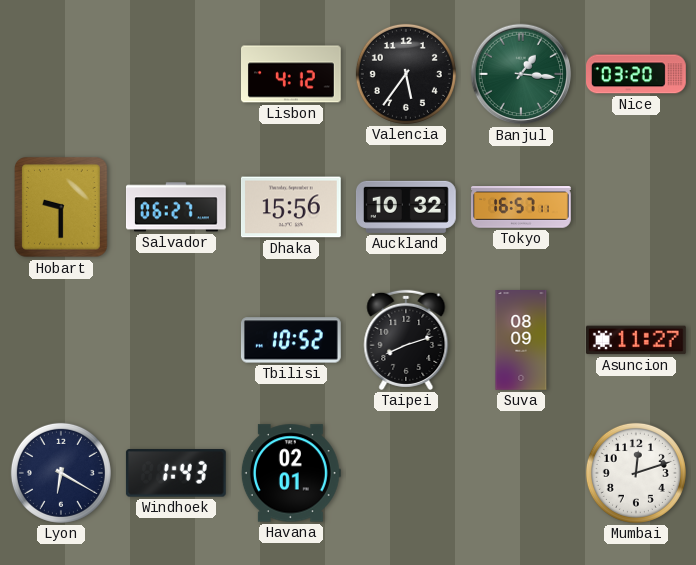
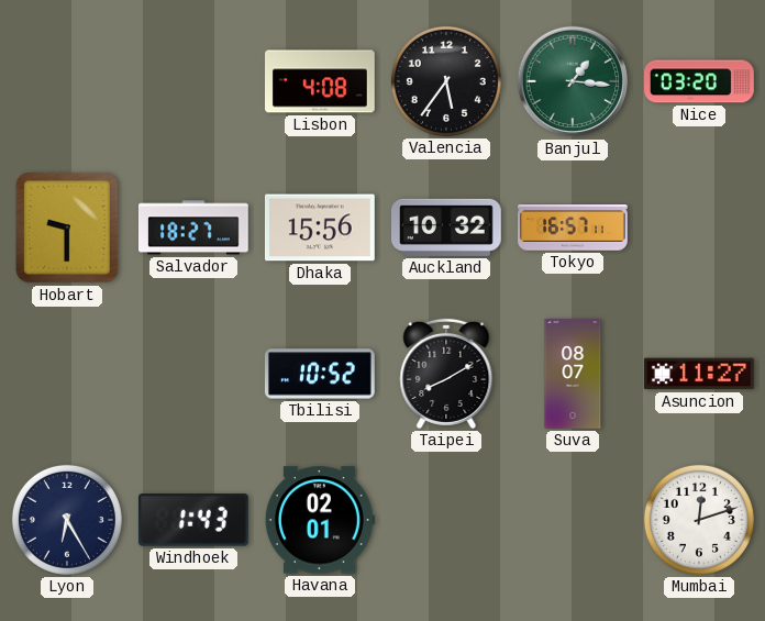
Lisbon: 4:12 -> 4:08 (321, 81)
Salvador: 06:27 -> 18:27 (195, 228)
Taipei: 8:12 -> 8:10 (446, 374)
Suva: 08:09 -> 08:07 (573, 375)
Lyon: 6:20 -> 6:25 (67, 520)
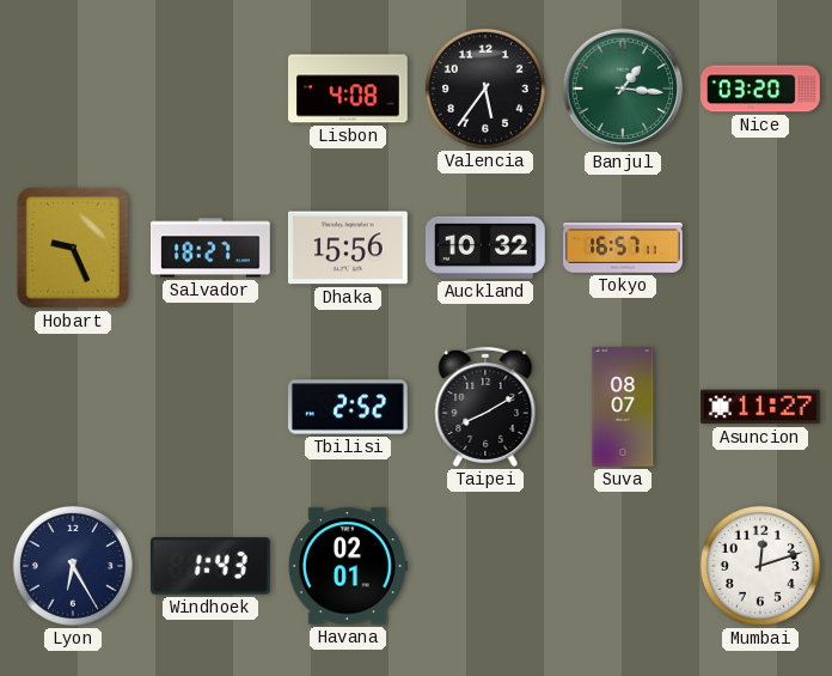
Hobart: 9:30 -> 9:26 (74, 248)
Tbilisi: 10:52 -> 2:52 (348, 407)
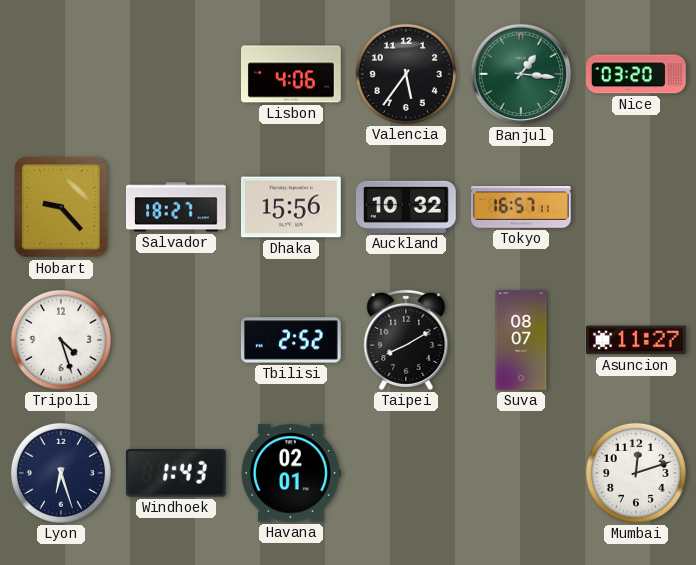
Lisbon: 4:08 -> 4:06 (292, 74)
Hobart: 9:26 -> 9:23 (62, 207)
Tripoli: none -> 4:27 (61, 340)
Lyon: 6:25 -> 6:27 (61, 473)
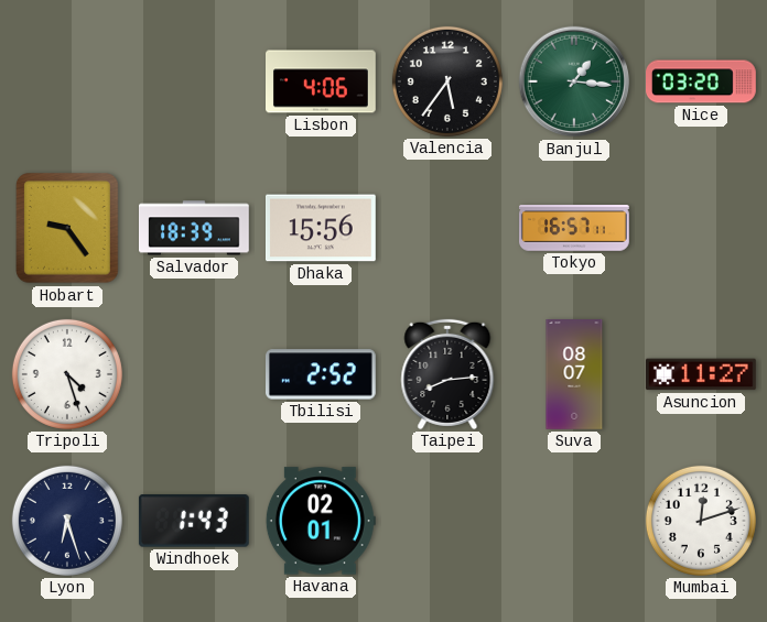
Hobart: 9:23 -> 9:24 (68, 228)
Salvador: 18:27 -> 18:39 (195, 228)
Auckland: 10:32 -> none (406, 207)
Taipei: 8:10 -> 8:14 (447, 374)
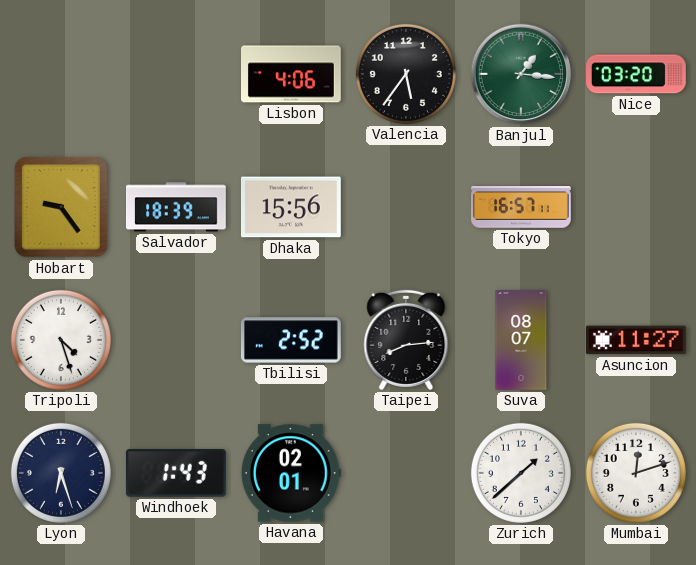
Zurich: none -> 1:38 (521, 473)
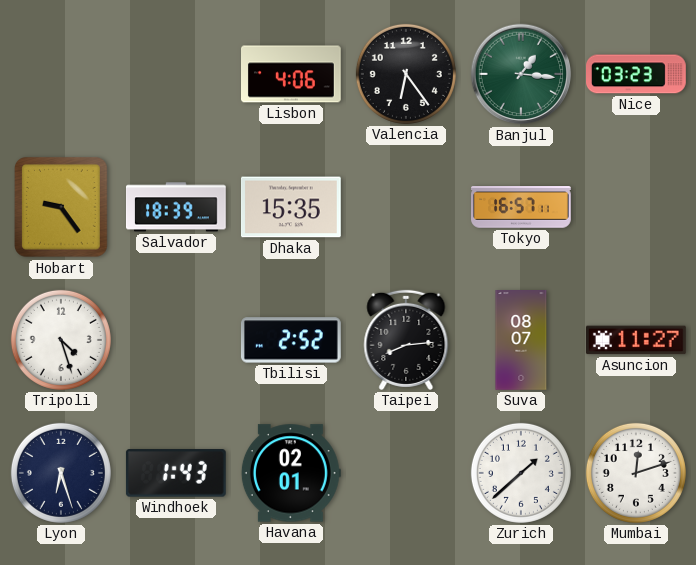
Valencia: 5:36 -> 6:24 (406, 74)
Nice: 03:20 -> 03:23 (637, 74)
Dhaka: 15:56 -> 15:35 (292, 207)
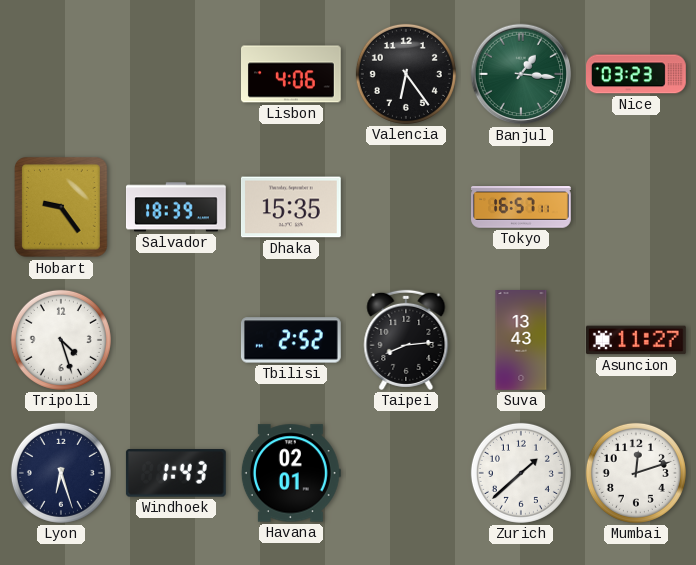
Suva: 08:07 -> 13:43 (521, 341)
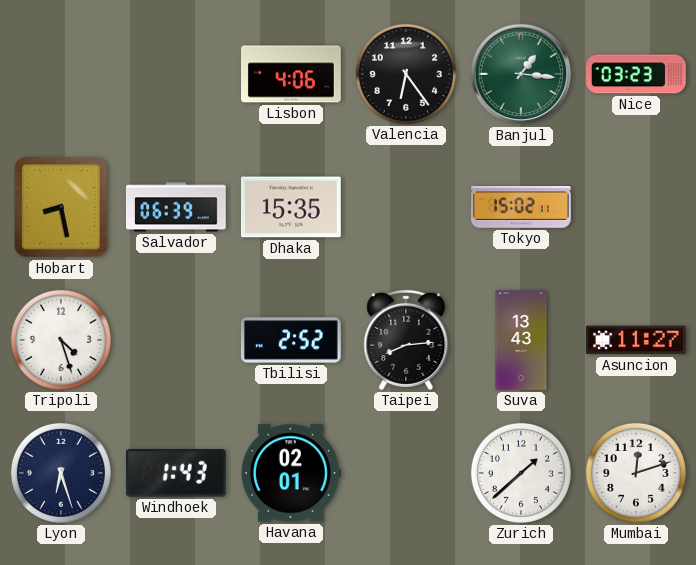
Hobart: 9:24 -> 8:28 (62, 207)
Salvador: 18:39 -> 06:39 (177, 207)
Tokyo: 16:57 -> 15:02 (522, 207)
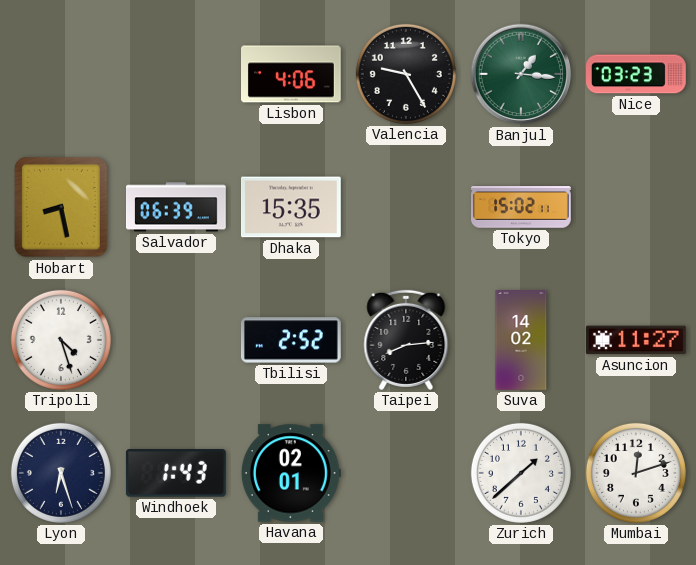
Valencia: 6:24 -> 9:25 (406, 74)
Suva: 13:43 -> 14:02 (521, 341)
